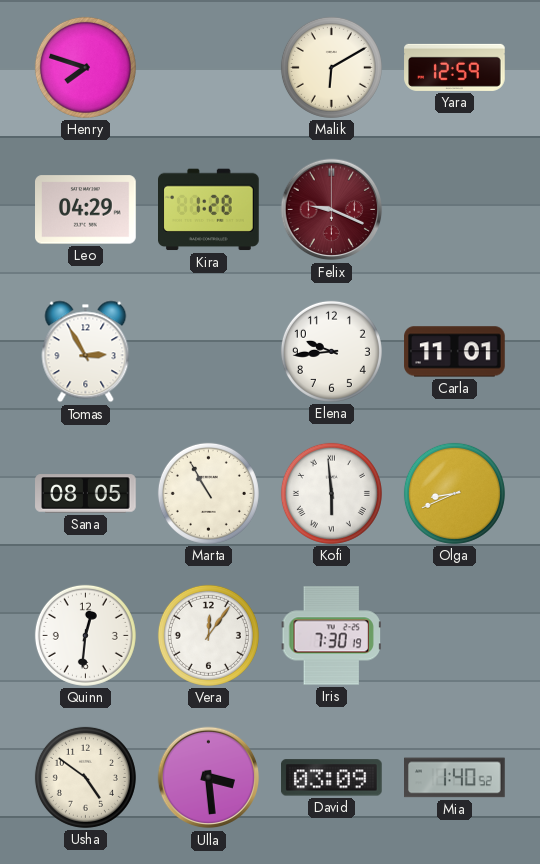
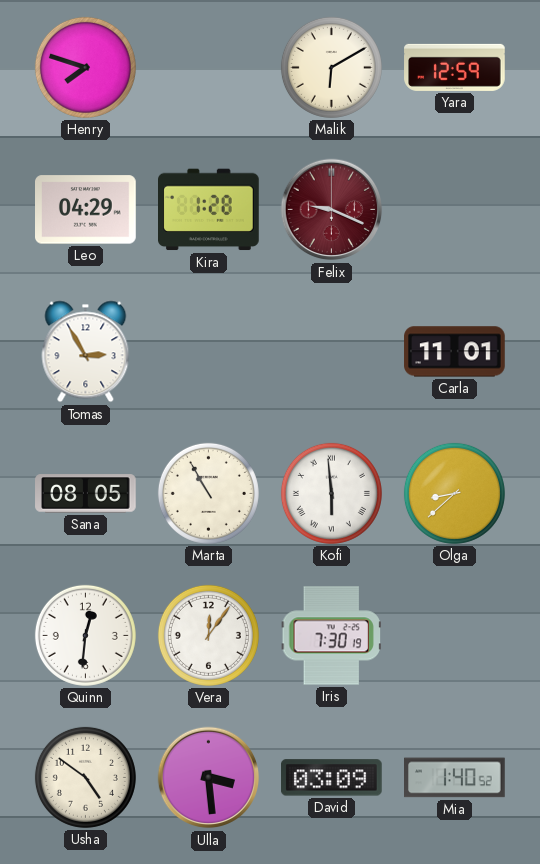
Elena: 9:44 -> none (331, 351)
Olga: 8:41 -> 8:38 (454, 493)
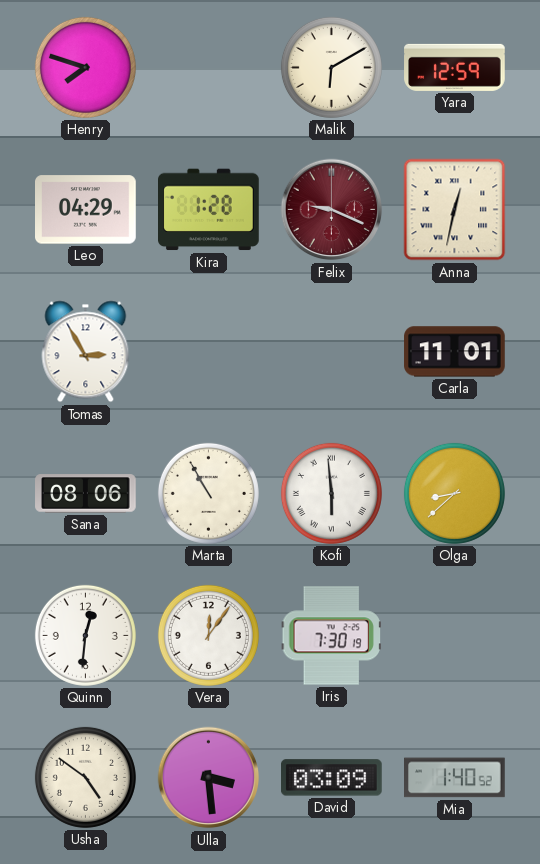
Anna: none -> 12:32 (455, 210)
Sana: 08:05 -> 08:06 (86, 494)
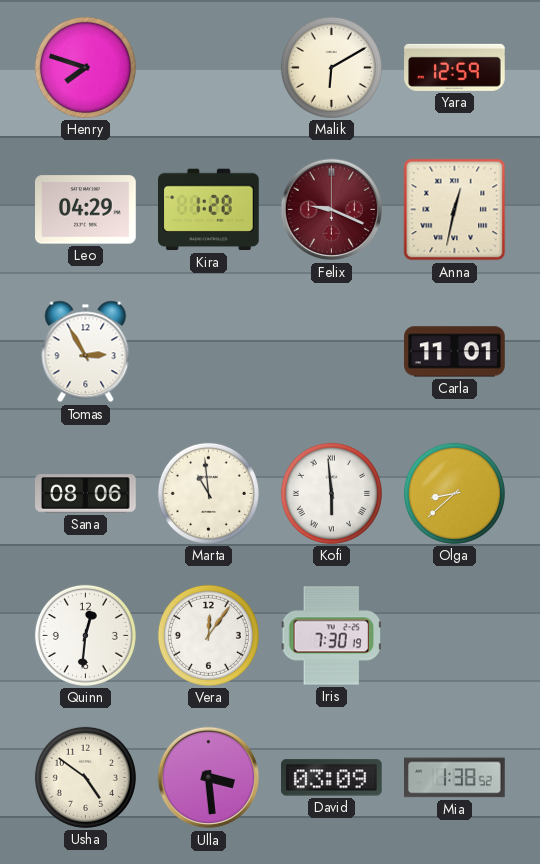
Marta: 10:55 -> 10:59 (208, 493)
Mia: 1:40 -> 1:38 (455, 778)
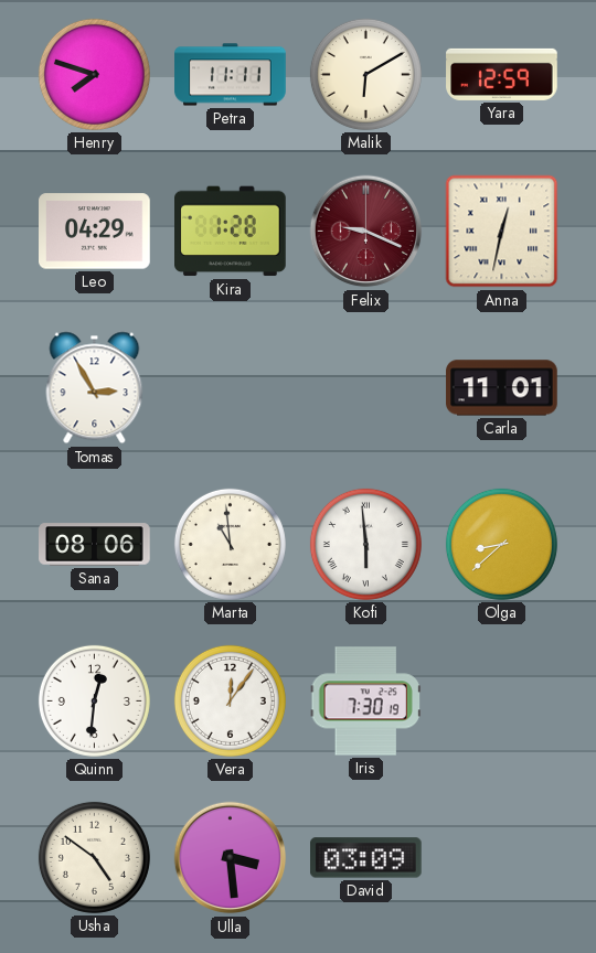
Petra: none -> 11:11 (231, 75)
Mia: 1:38 -> none (455, 778)
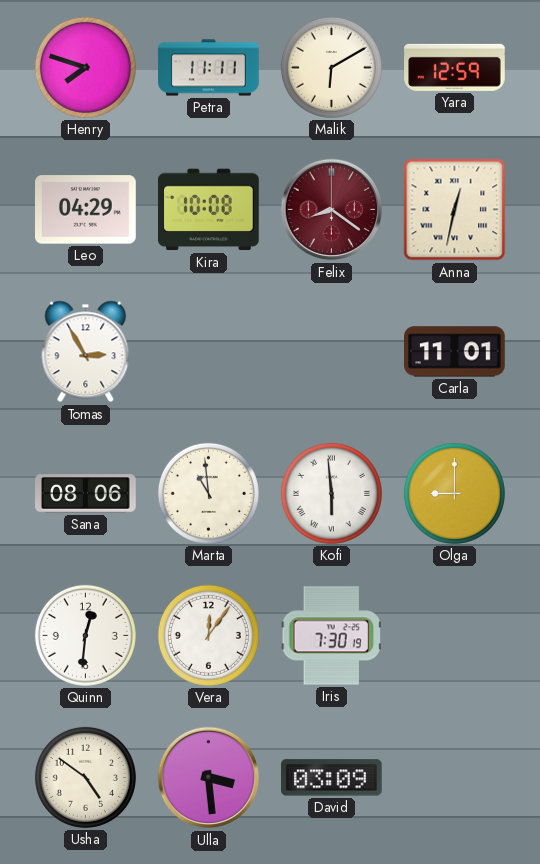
Kira: 1:28 -> 10:08 (209, 210)
Felix: 9:19 -> 8:21 (332, 210)
Olga: 8:38 -> 9:00 (454, 493)
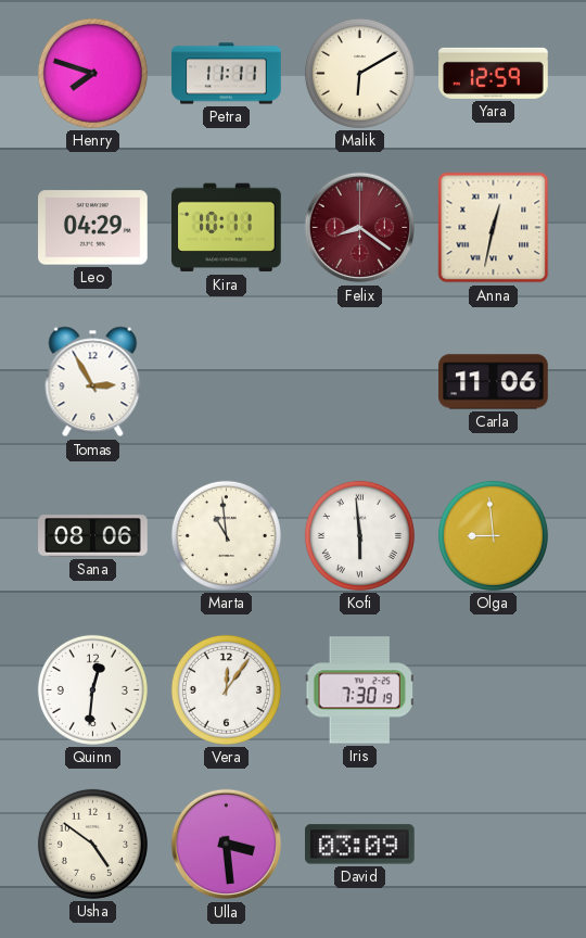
Kira: 10:08 -> 10:11 (227, 228)
Carla: 11:01 -> 11:06 (494, 382)
Olga: 9:00 -> 8:59 (493, 535)
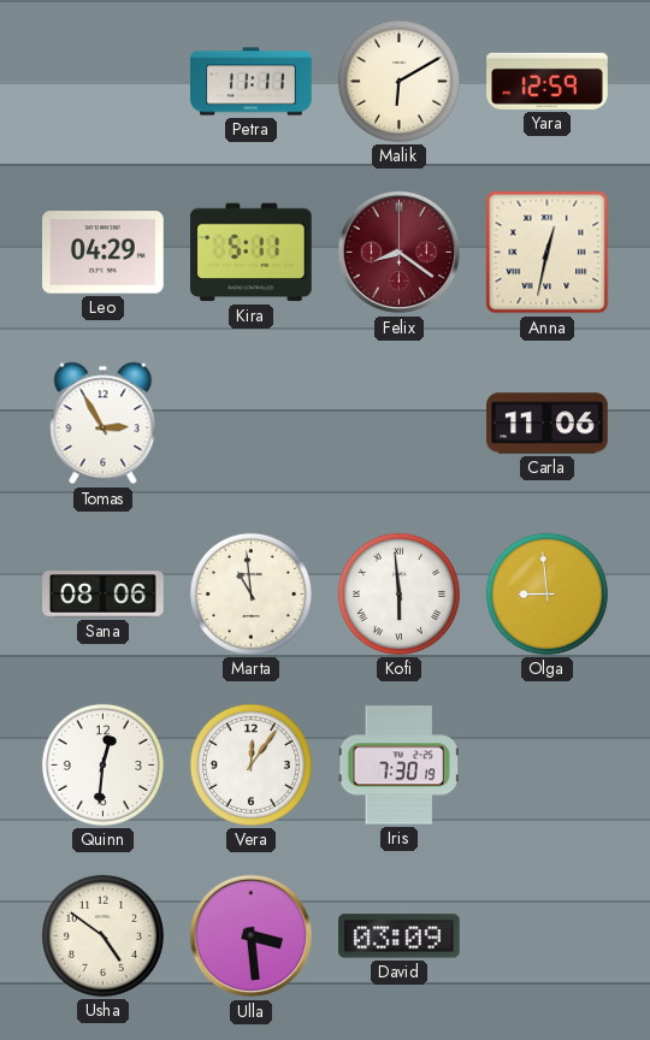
Henry: 7:48 -> none (92, 73)
Kira: 10:11 -> 5:11 (252, 253)
